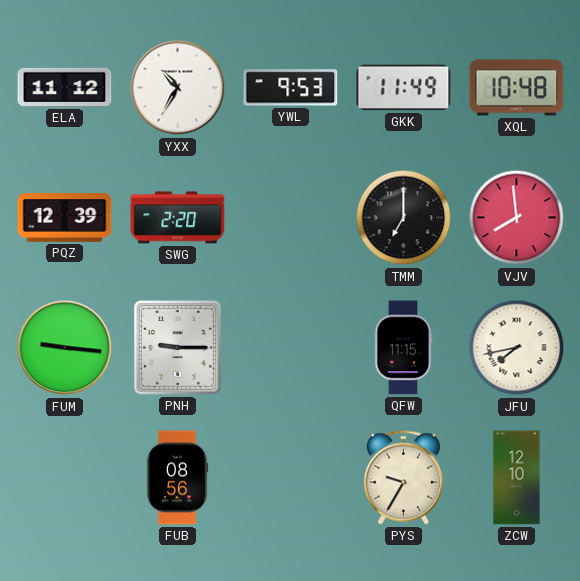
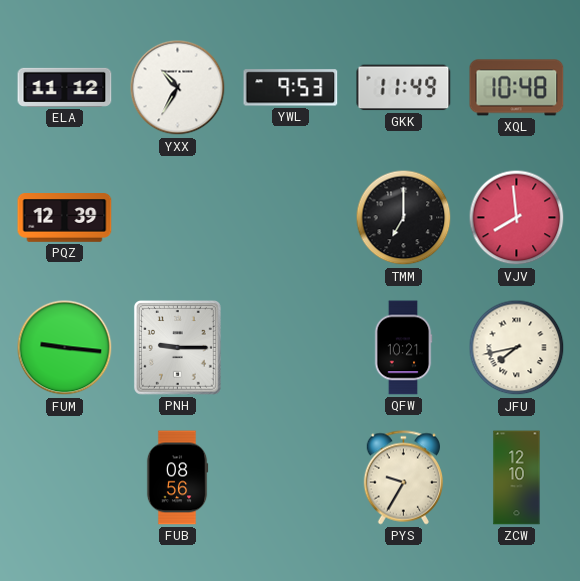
SWG: 2:20 -> none (178, 218)
QFW: 11:15 -> 10:21 (403, 348)
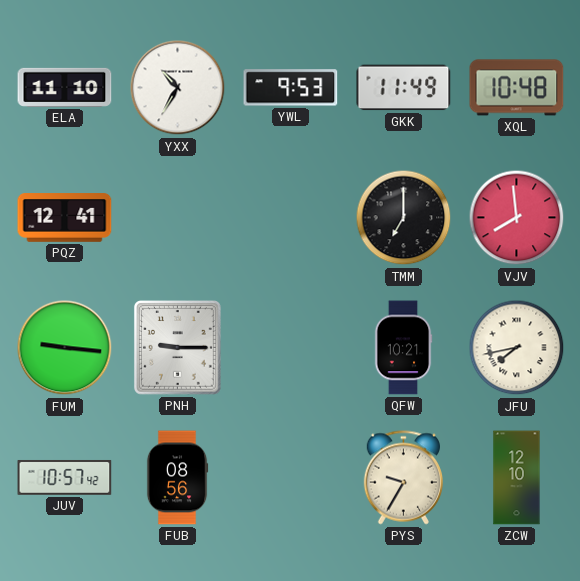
ELA: 11:12 -> 11:10 (65, 87)
PQZ: 12:39 -> 12:41 (65, 218)
JUV: none -> 10:57 (65, 477)
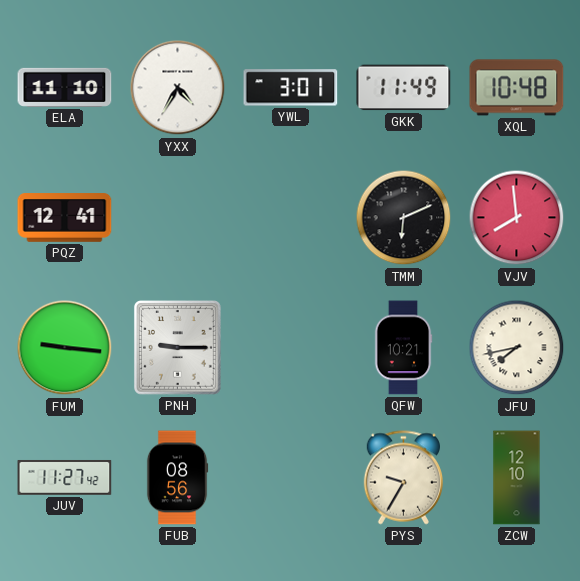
YXX: 10:35 -> 4:35 (178, 88)
YWL: 9:53 -> 3:01 (291, 88)
TMM: 7:00 -> 6:11 (404, 218)
JUV: 10:57 -> 11:27 (65, 477)
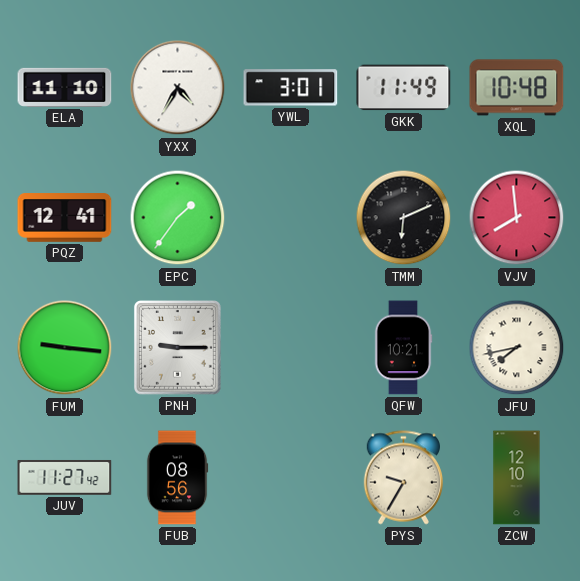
EPC: none -> 1:36 (178, 218)
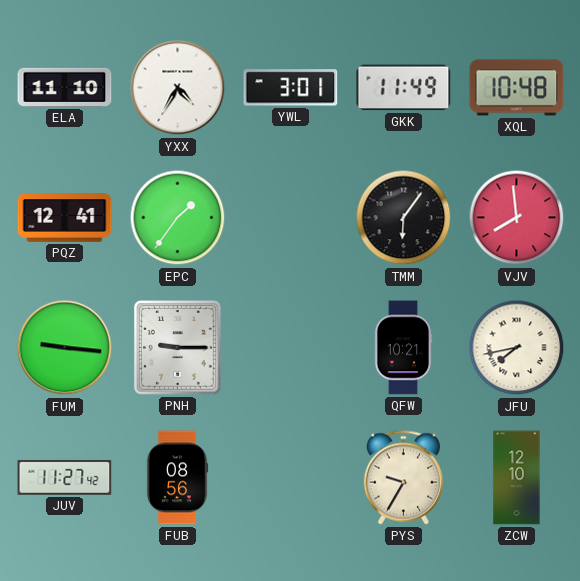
TMM: 6:11 -> 6:06 (404, 218)
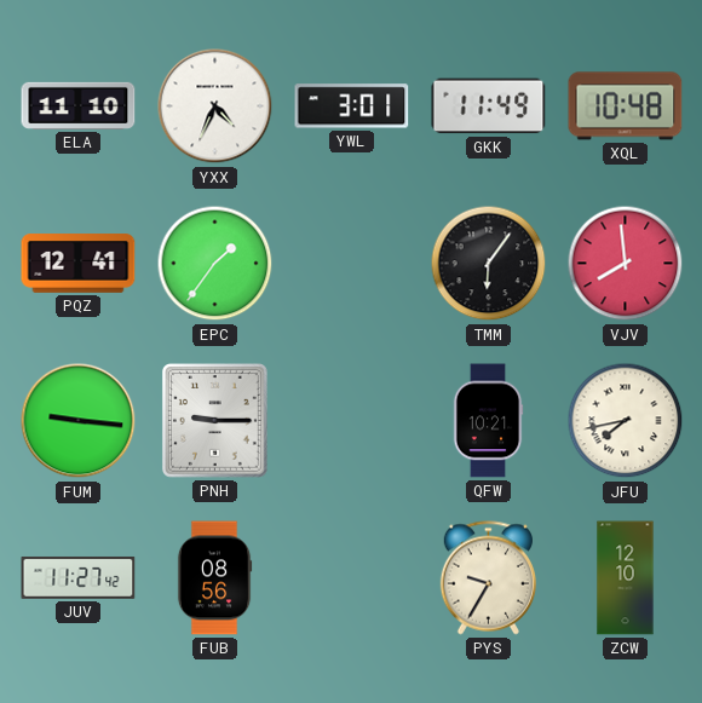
YXX: 4:35 -> 4:34 (215, 106)
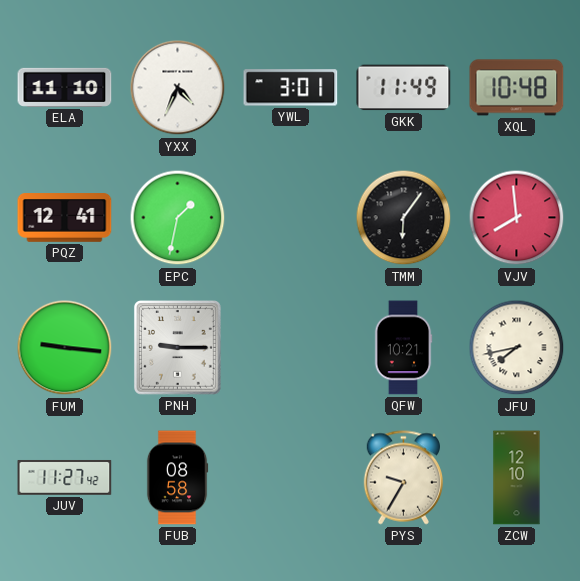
EPC: 1:36 -> 1:32 (178, 218)
FUB: 08:56 -> 08:58 (177, 478)
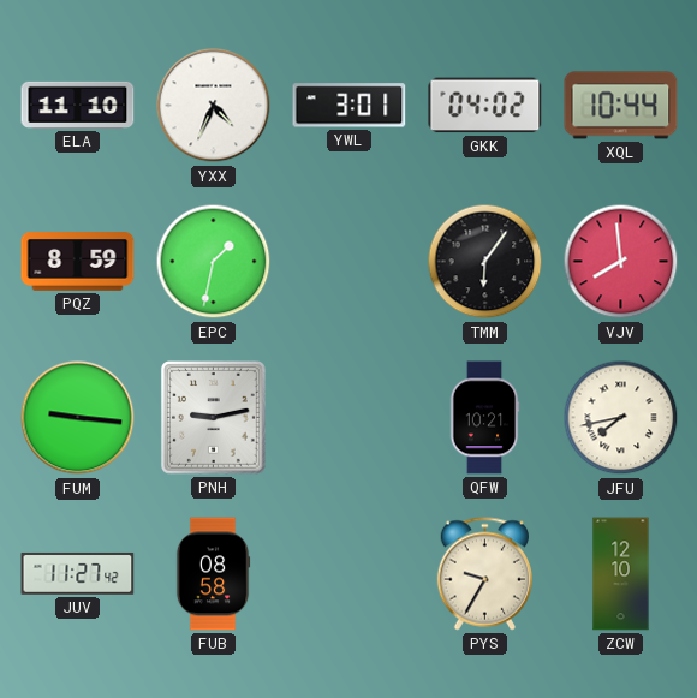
GKK: 11:49 -> 04:02 (485, 106)
XQL: 10:48 -> 10:44 (621, 106)
PQZ: 12:41 -> 8:59 (78, 262)
PNH: 9:15 -> 9:13 (214, 418)
